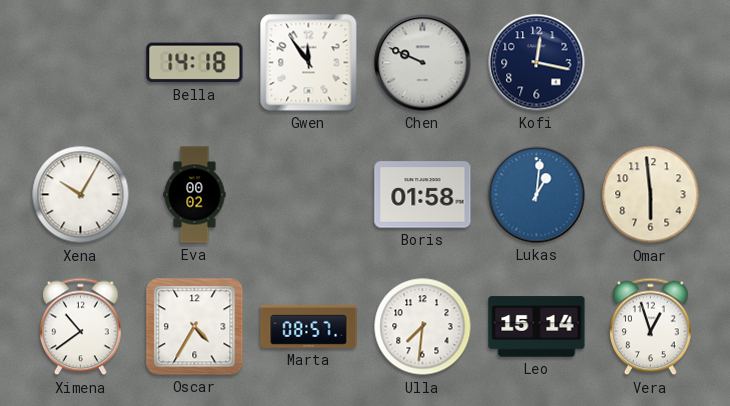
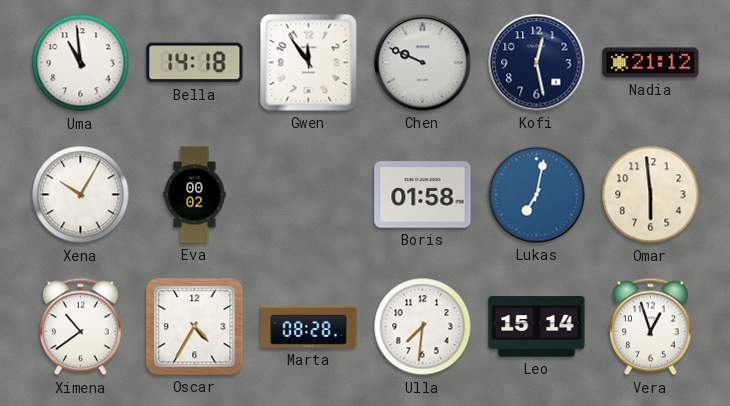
Uma: none -> 10:59 (81, 63)
Kofi: 12:17 -> 12:28 (537, 63)
Nadia: none -> 21:12 (651, 63)
Lukas: 1:01 -> 7:02 (537, 195)
Marta: 08:57 -> 08:28 (309, 326)
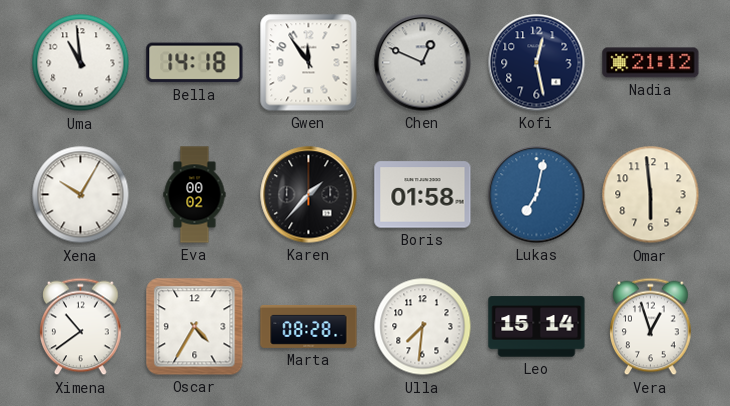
Chen: 9:49 -> 12:49 (423, 63)
Karen: none -> 1:37 (309, 195)
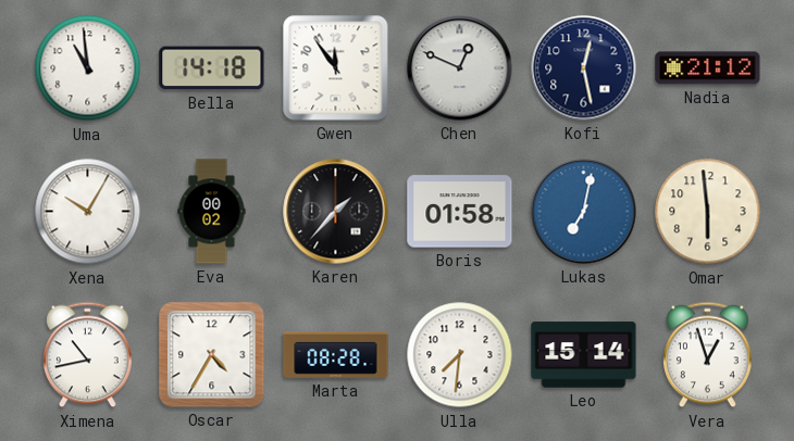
Ximena: 10:39 -> 10:43 (88, 355)
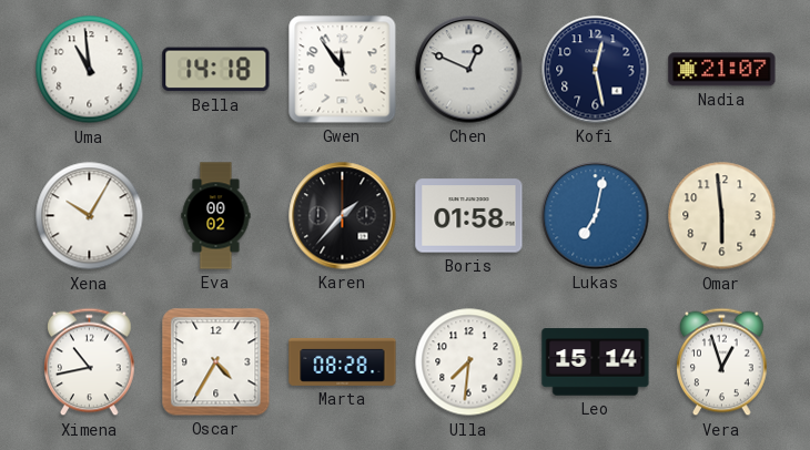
Nadia: 21:12 -> 21:07 (722, 70)
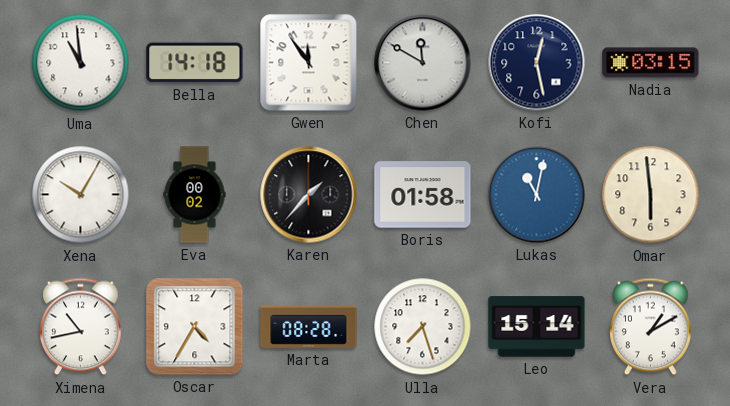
Chen: 12:49 -> 11:50 (423, 63)
Nadia: 21:07 -> 03:15 (651, 63)
Lukas: 7:02 -> 11:02 (537, 195)
Ulla: 7:31 -> 7:27 (423, 327)
Vera: 12:57 -> 1:10 (651, 327)
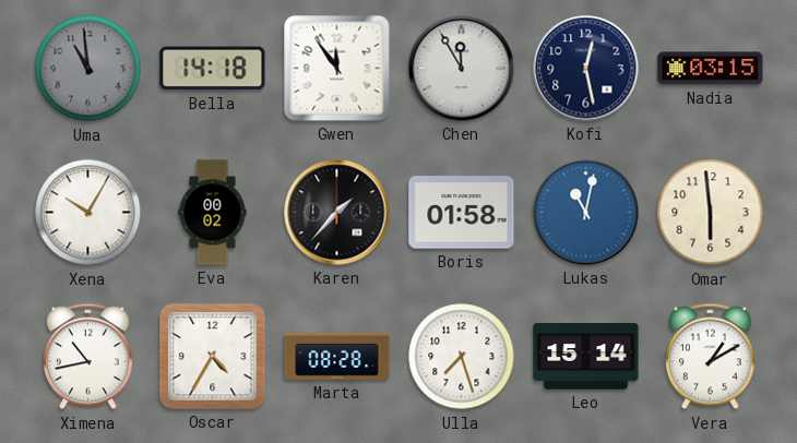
Uma dial: white -> grey (88, 69)
Chen: 11:50 -> 11:55 (462, 69)
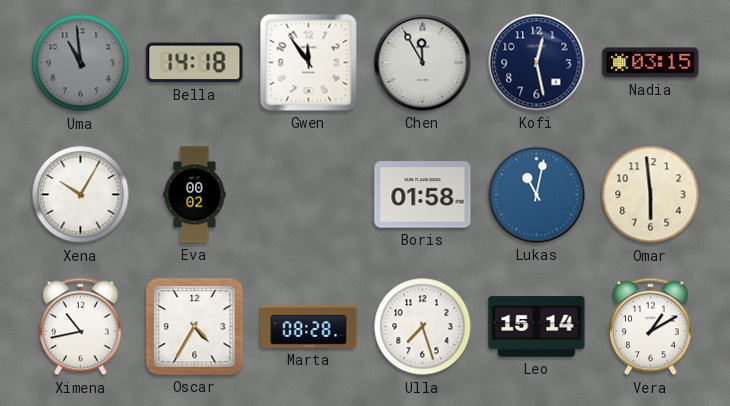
Karen: 1:37 -> none (337, 213)
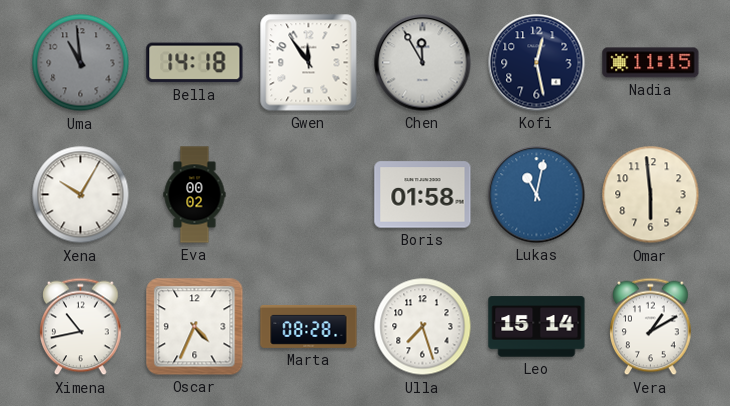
Nadia: 03:15 -> 11:15 (651, 63)
Oscar: 4:35 -> 4:34 (195, 327)
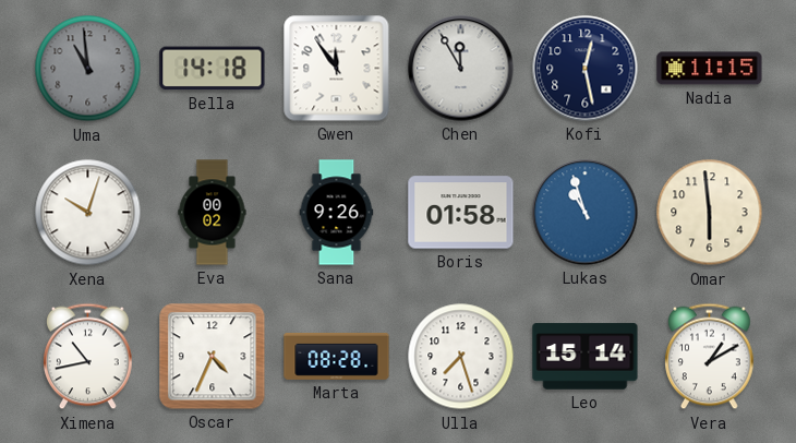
Xena: 10:05 -> 10:03 (88, 213)
Sana: none -> 9:26 (337, 213)
Lukas: 11:02 -> 10:57 (586, 213)
